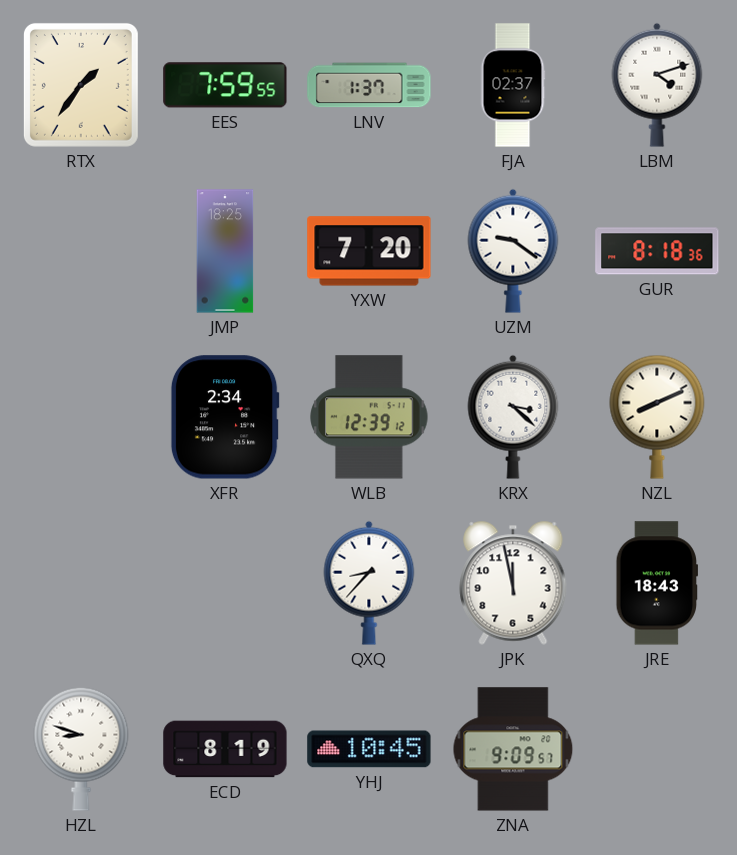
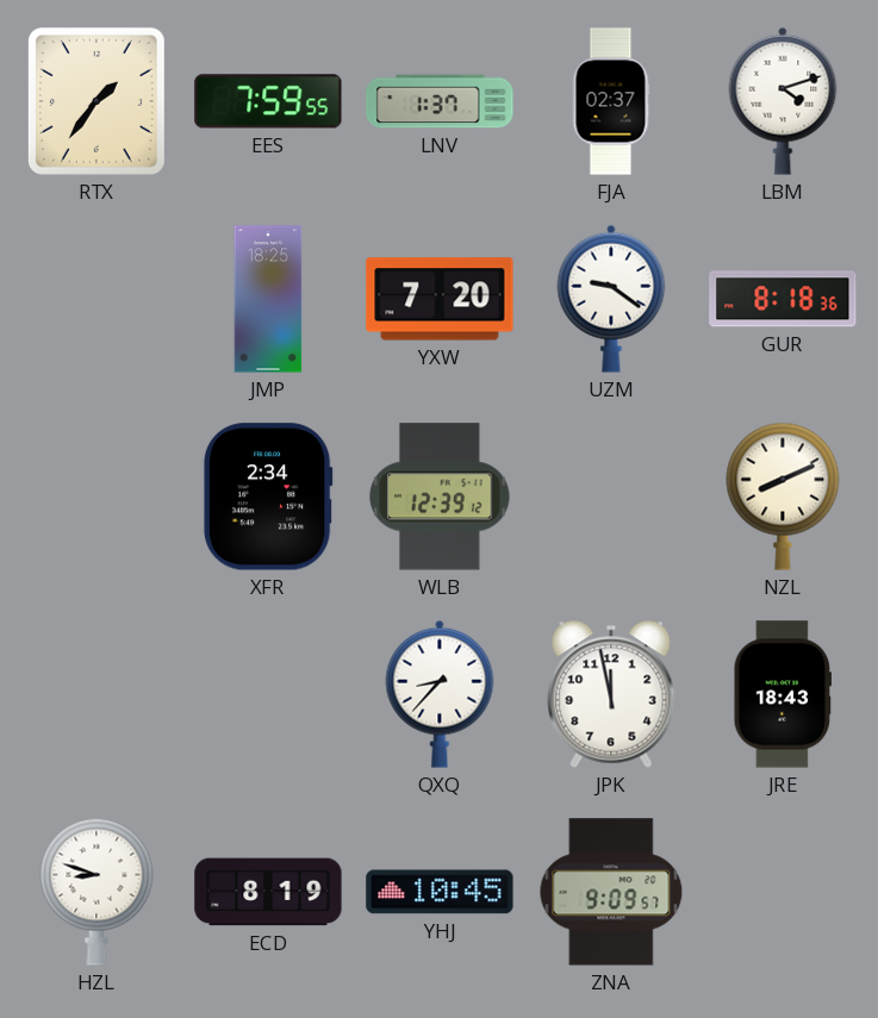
KRX: 3:22 -> none (513, 417)
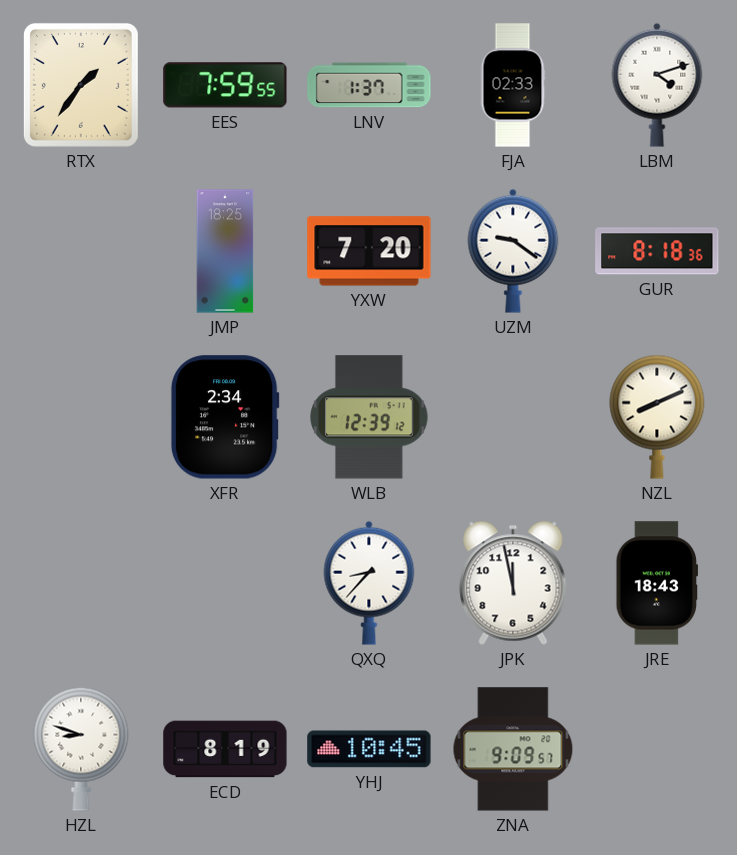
FJA: 02:37 -> 02:33 (513, 85)
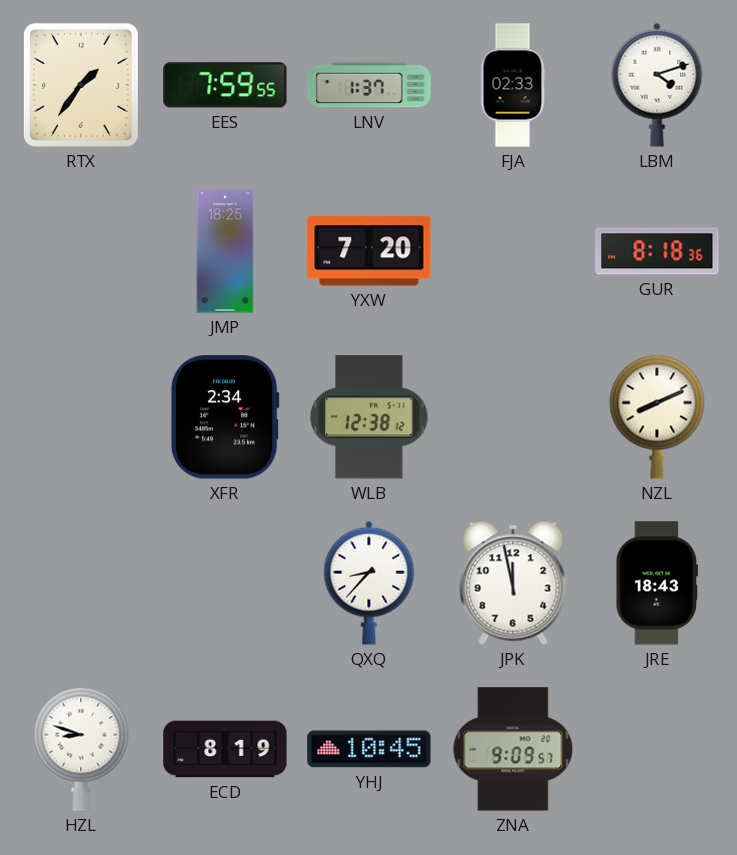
UZM: 9:21 -> none (513, 251)
WLB: 12:39 -> 12:38 (369, 417)
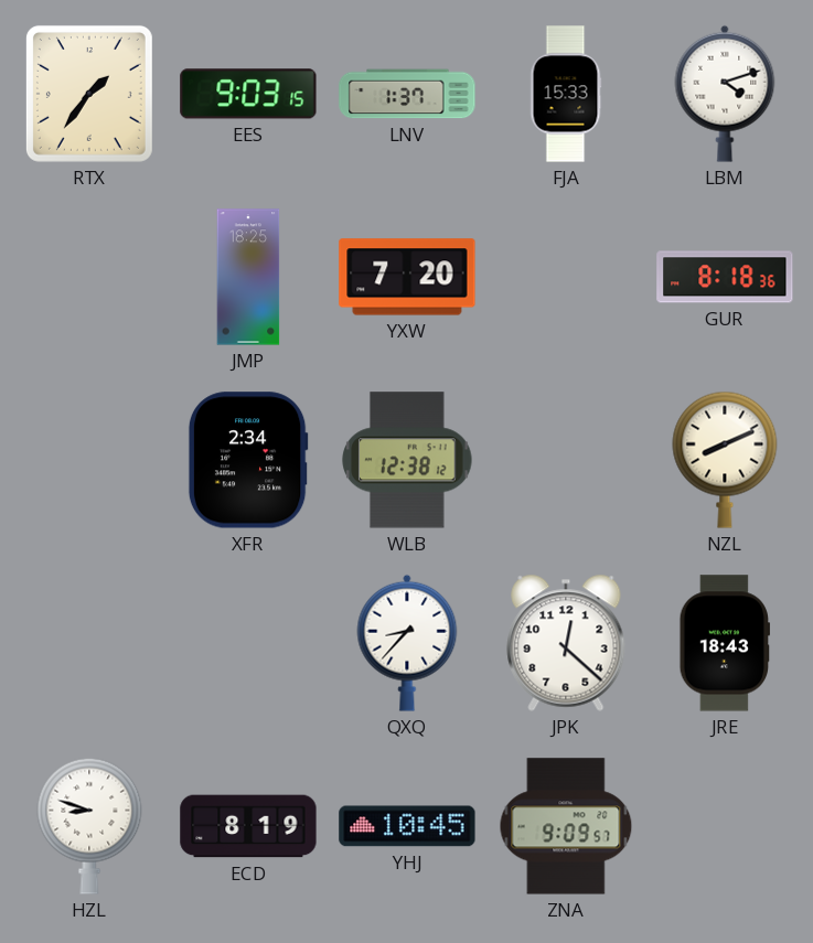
EES: 7:59 -> 9:03 (248, 94)
FJA: 02:33 -> 15:33 (566, 94)
JPK: 11:58 -> 12:22 (566, 643)
